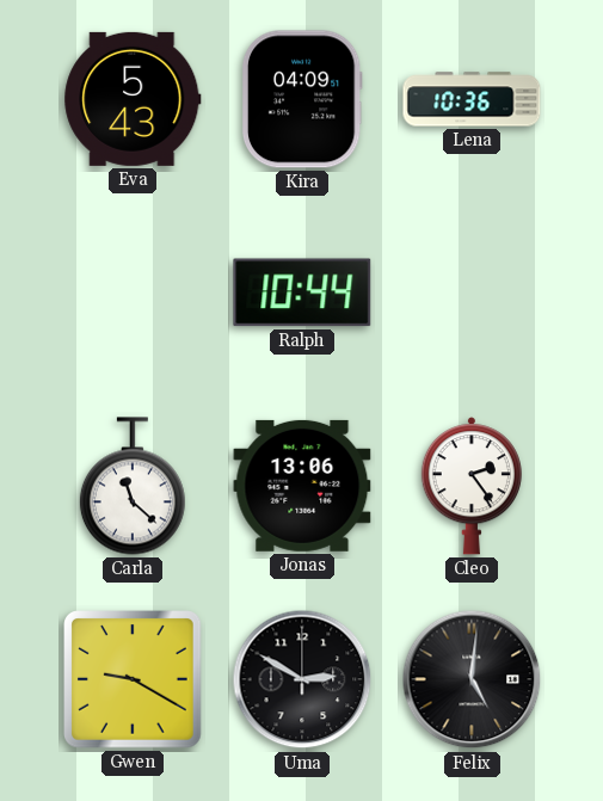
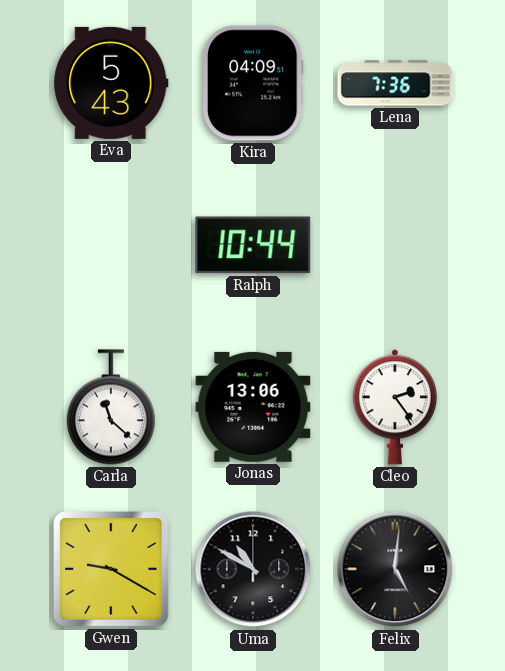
Lena: 10:36 -> 7:36 (395, 83)
Uma: 2:50 -> 10:50 (253, 569)
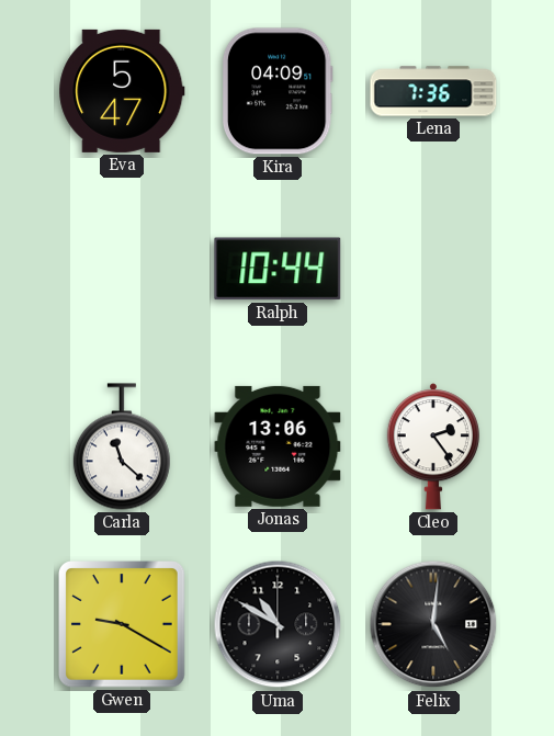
Eva: 5:43 -> 5:47 (122, 91)
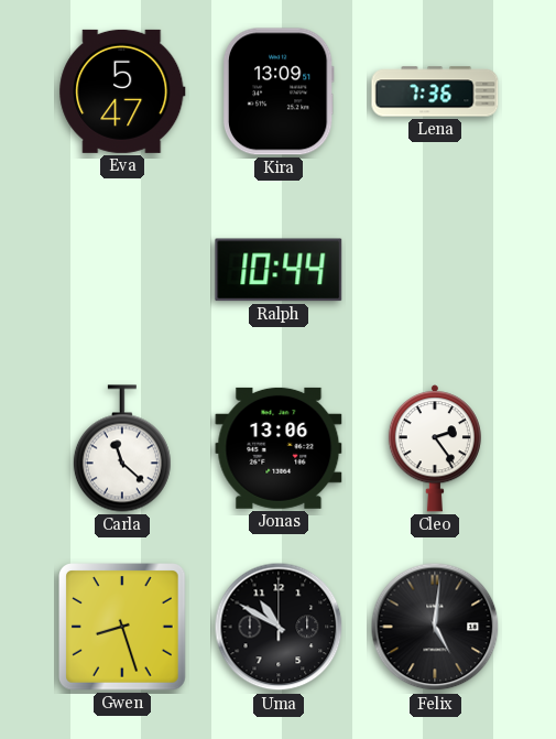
Kira: 04:09 -> 13:09 (279, 91)
Gwen: 9:20 -> 8:27 (123, 628)
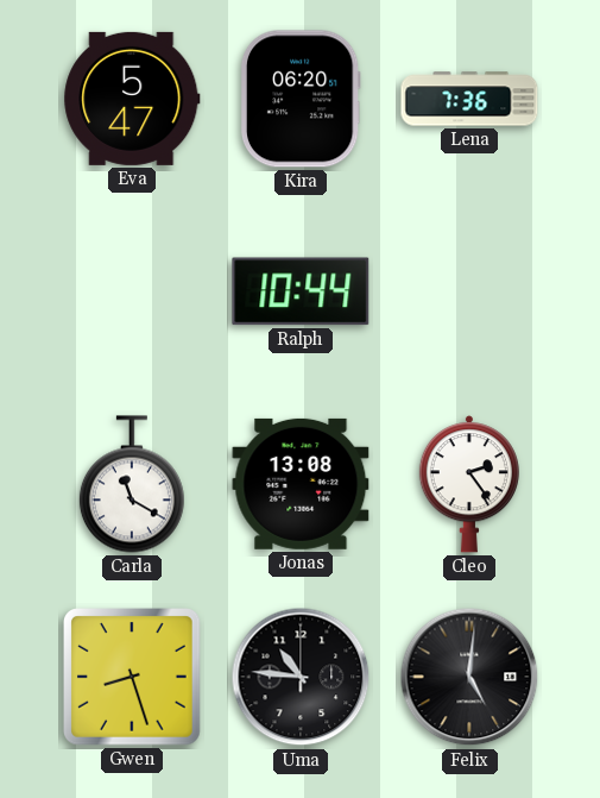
Kira: 13:09 -> 06:20 (301, 99)
Carla: 11:22 -> 11:20 (132, 484)
Jonas: 13:06 -> 13:08 (301, 484)
Uma: 10:50 -> 10:46 (301, 677)
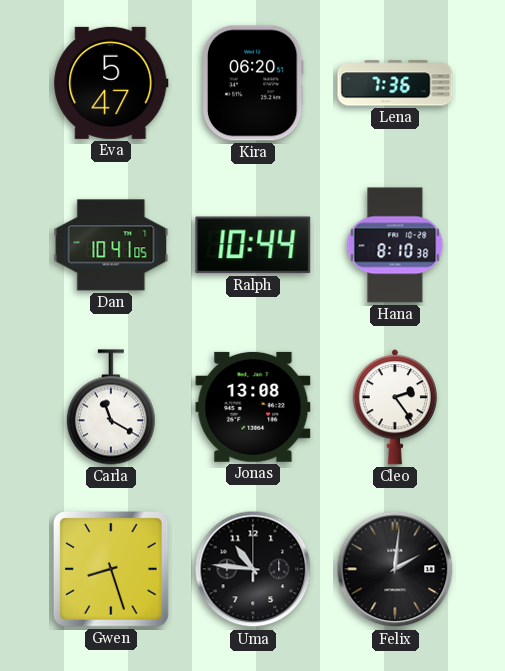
Dan: none -> 10:41 (111, 245)
Hana: none -> 8:10 (395, 245)
Felix: 5:01 -> 2:01 (395, 569)
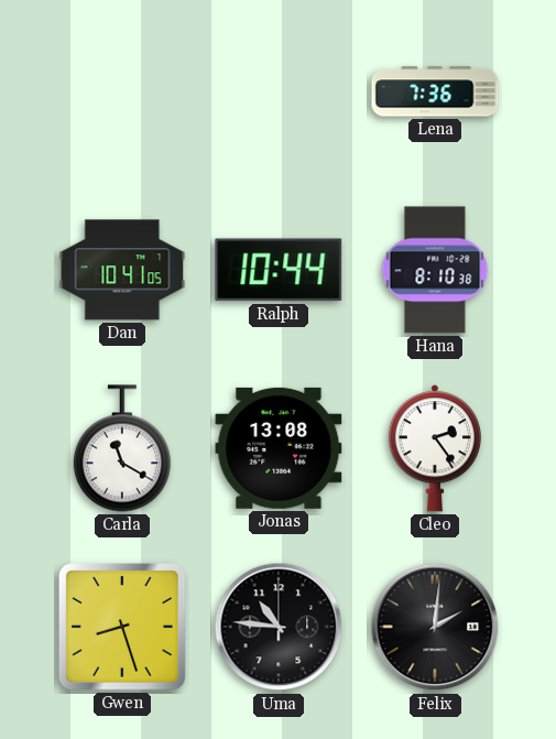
Eva: 5:47 -> none (111, 83)
Kira: 06:20 -> none (253, 83)
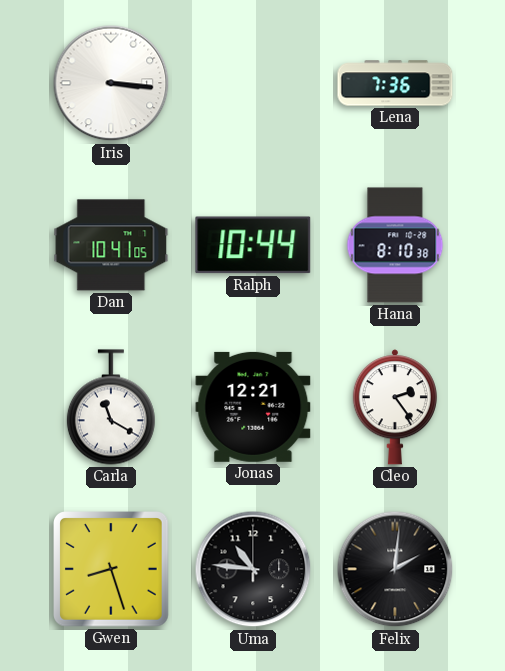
Iris: none -> 3:16 (111, 83)
Jonas: 13:08 -> 12:21 (253, 407)
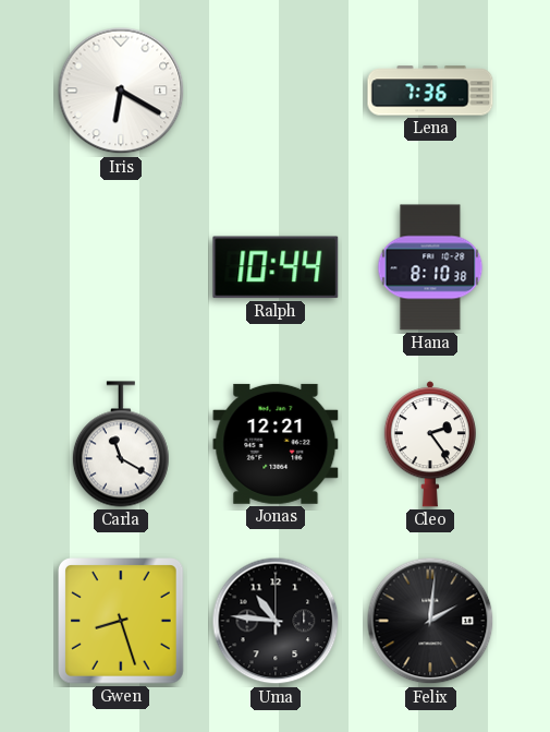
Iris: 3:16 -> 6:20 (121, 91)
Dan: 10:41 -> none (111, 245)
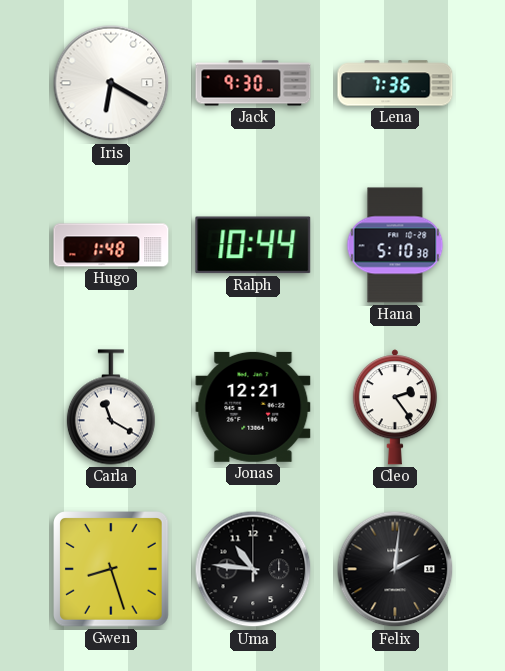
Jack: none -> 9:30 (253, 83)
Hugo: none -> 1:48 (111, 245)
Hana: 8:10 -> 5:10 (395, 245)
